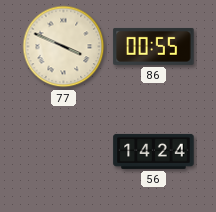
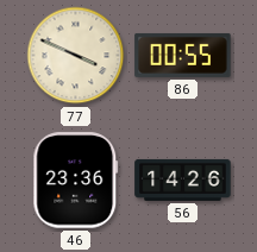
46: none -> 23:36 (76, 181)
56: 14:24 -> 14:26 (183, 179)
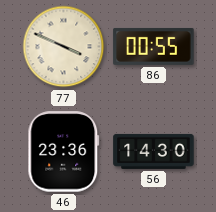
56: 14:26 -> 14:30 (154, 151)
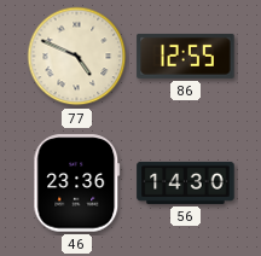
77: 3:49 -> 4:49 (77, 57)
86: 00:55 -> 12:55 (186, 56)
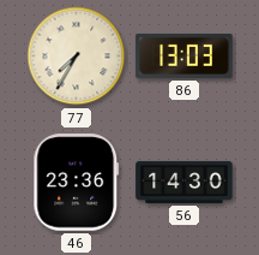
77: 4:49 -> 7:35 (77, 57)
86: 12:55 -> 13:03 (185, 55)
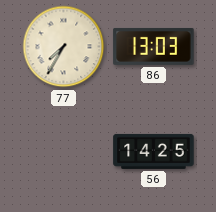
46: 23:36 -> none (77, 183)
56: 14:30 -> 14:25 (154, 151)
